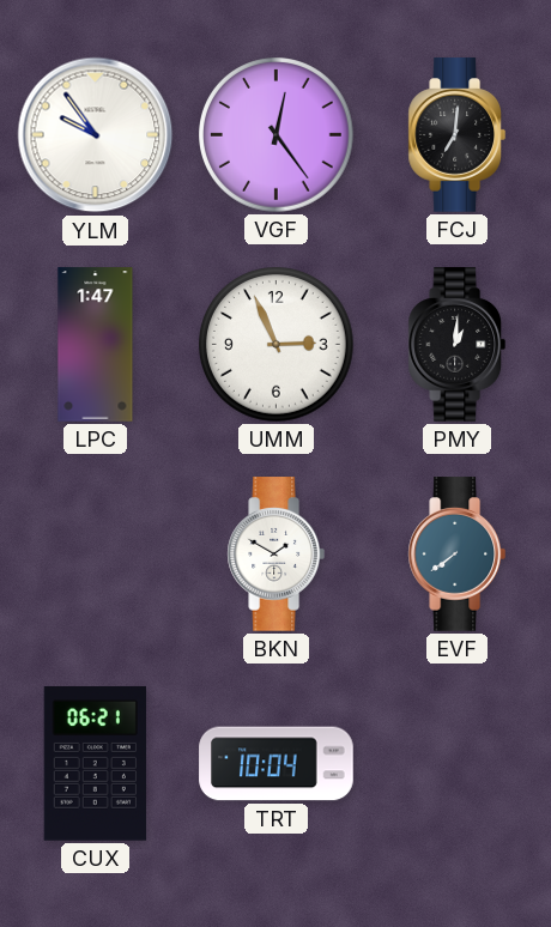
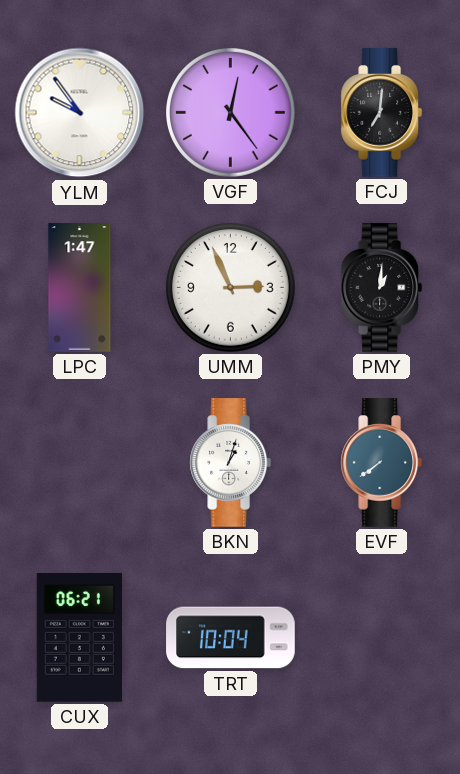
BKN: 1:50 -> 1:03 (230, 463)
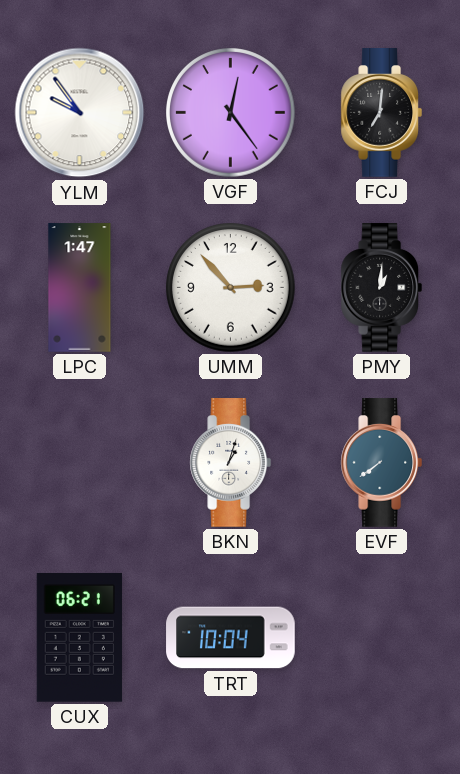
UMM: 2:56 -> 2:53 (231, 288)
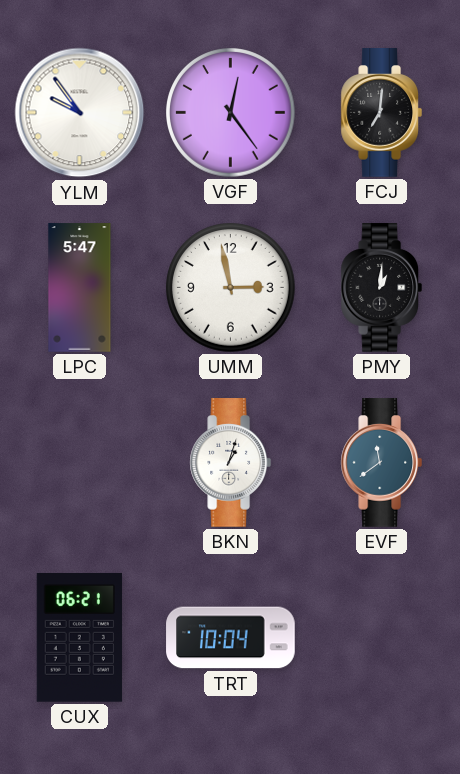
LPC: 1:47 -> 5:47 (80, 288)
UMM: 2:53 -> 2:58 (231, 288)
EVF: 7:39 -> 11:39 (381, 463)
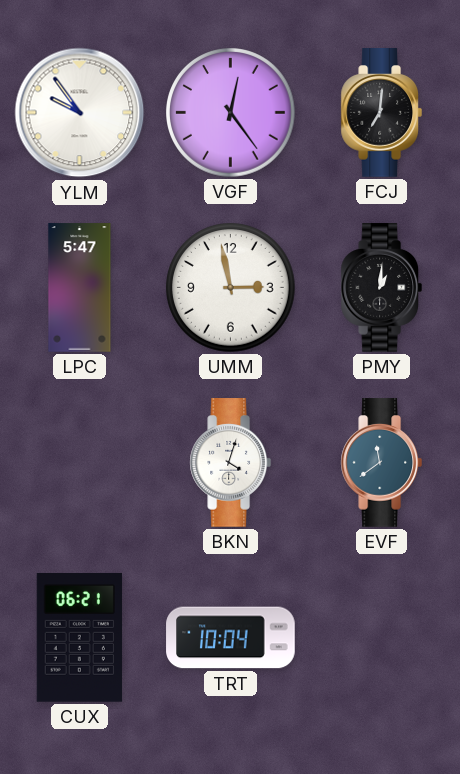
BKN: 1:03 -> 4:03 (230, 463)
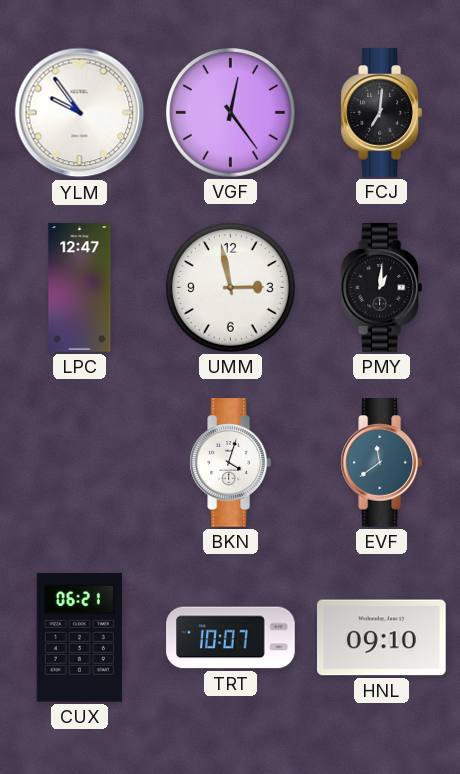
LPC: 5:47 -> 12:47 (80, 288)
TRT: 10:04 -> 10:07 (231, 638)
HNL: none -> 09:10 (382, 638)
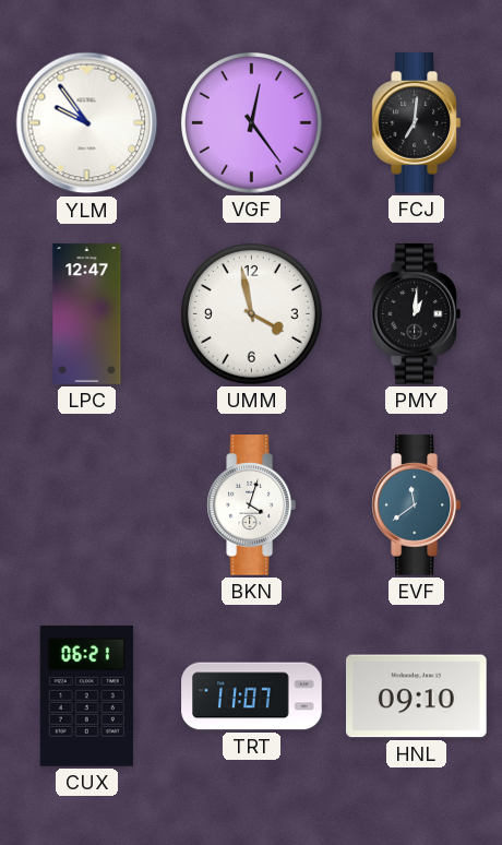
UMM: 2:58 -> 3:58 (252, 314)
TRT: 10:07 -> 11:07 (252, 697)
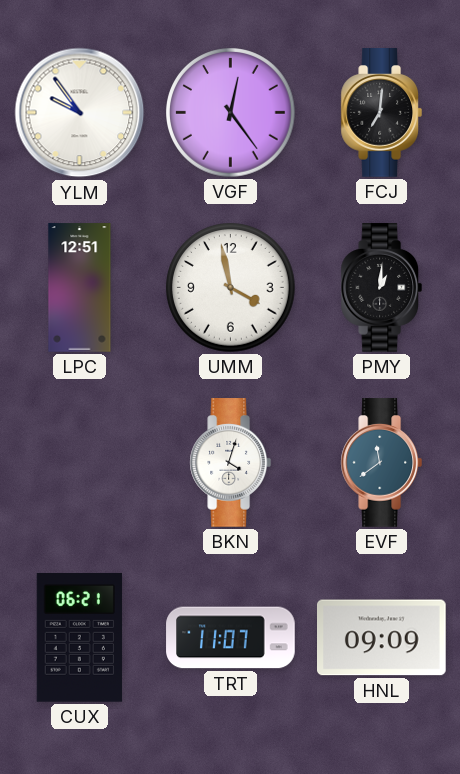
LPC: 12:47 -> 12:51 (80, 288)
HNL: 09:10 -> 09:09 (382, 638)
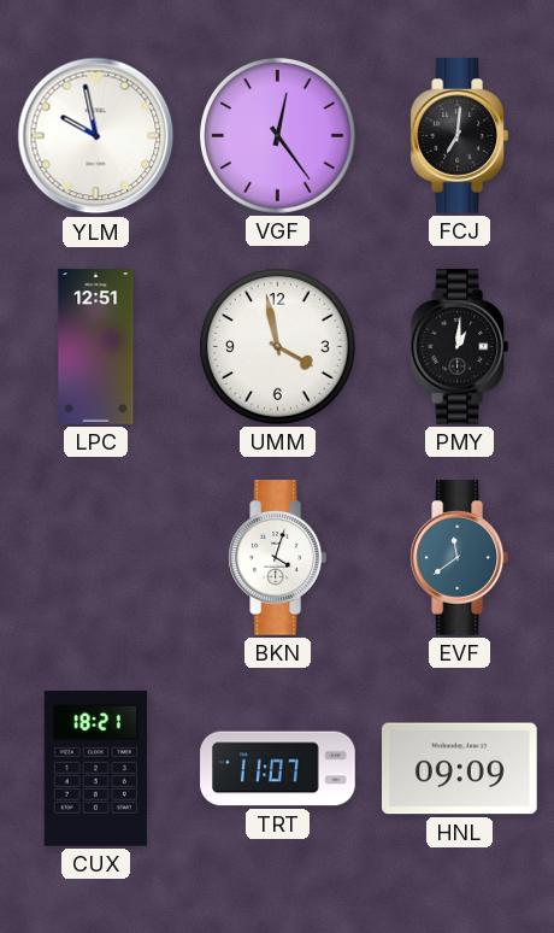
YLM: 9:54 -> 9:58 (96, 136)
CUX: 06:21 -> 18:21 (95, 769)
